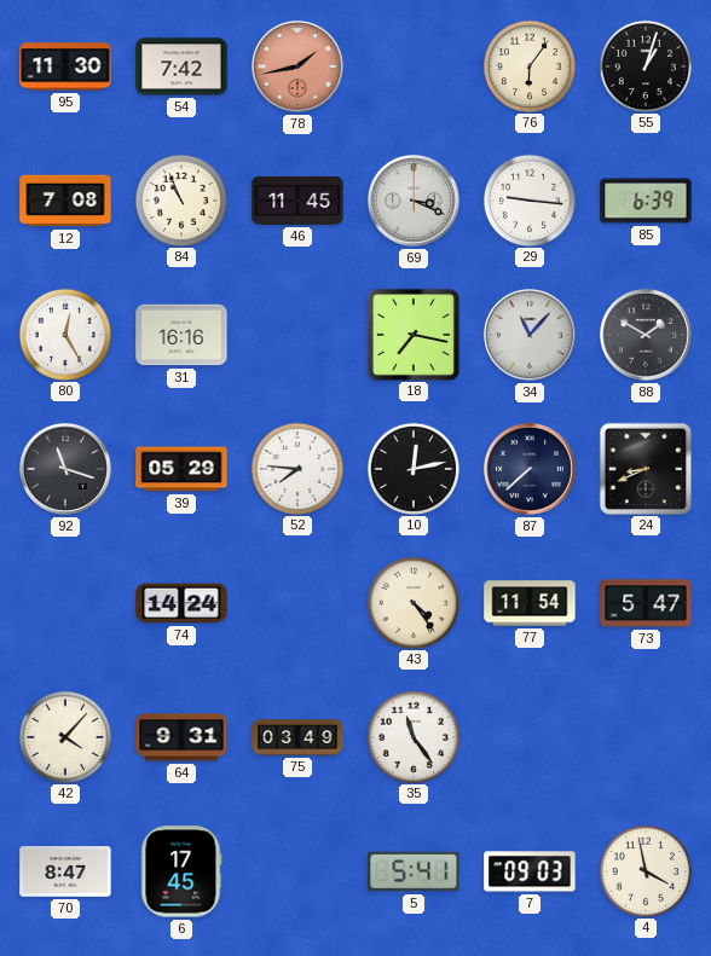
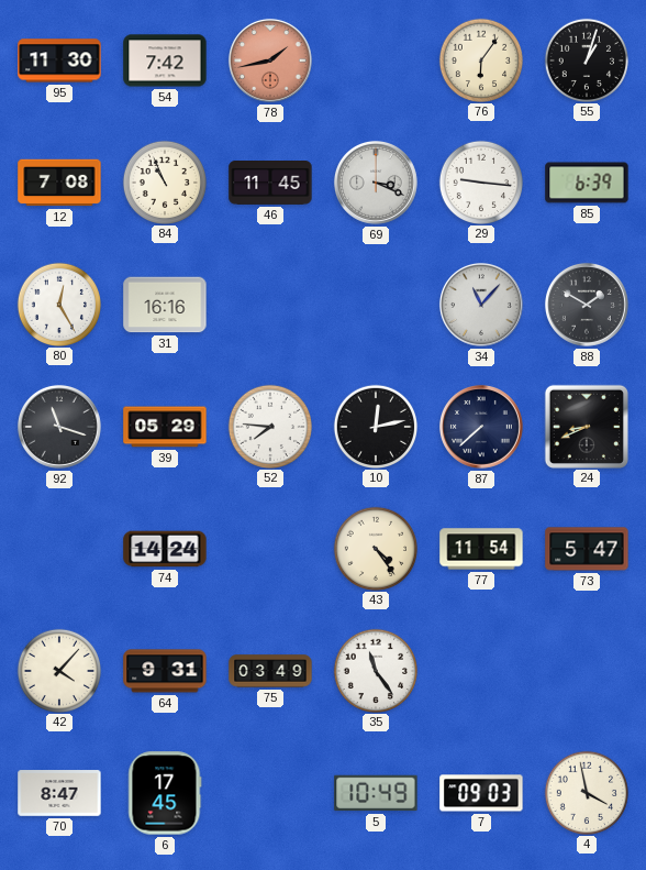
18: 7:17 -> none (412, 334)
5: 5:41 -> 10:49 (376, 793)
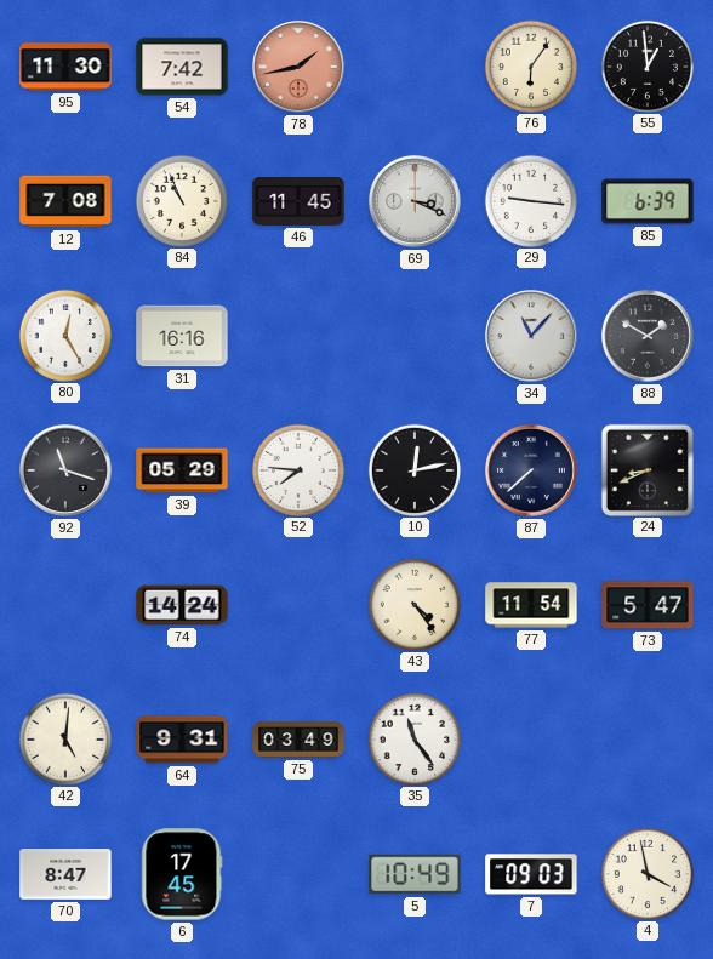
55: 1:03 -> 12:59 (646, 65)
42: 4:07 -> 5:01 (64, 738)
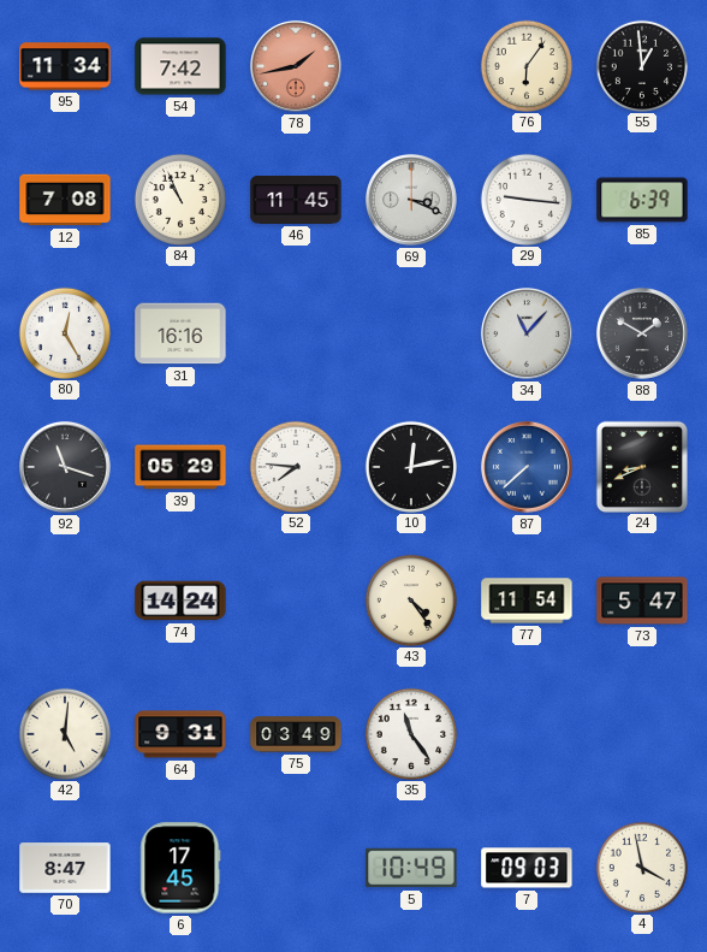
95: 11:30 -> 11:34 (65, 66)
87 dial: navy -> blue (527, 467)
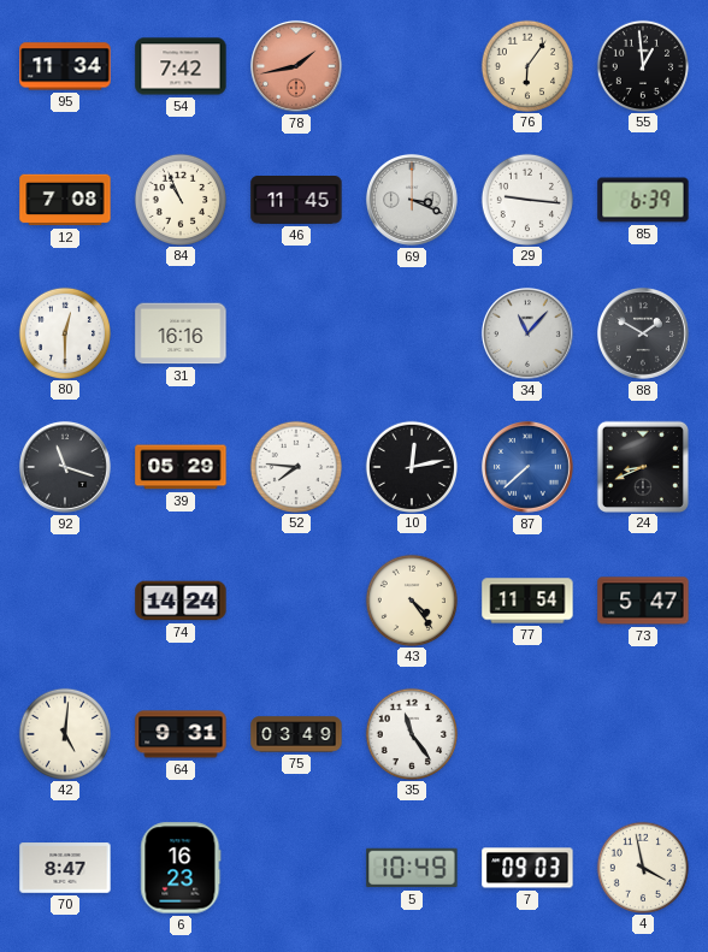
80: 12:25 -> 12:30 (64, 332)
6: 17:45 -> 16:23 (181, 868)
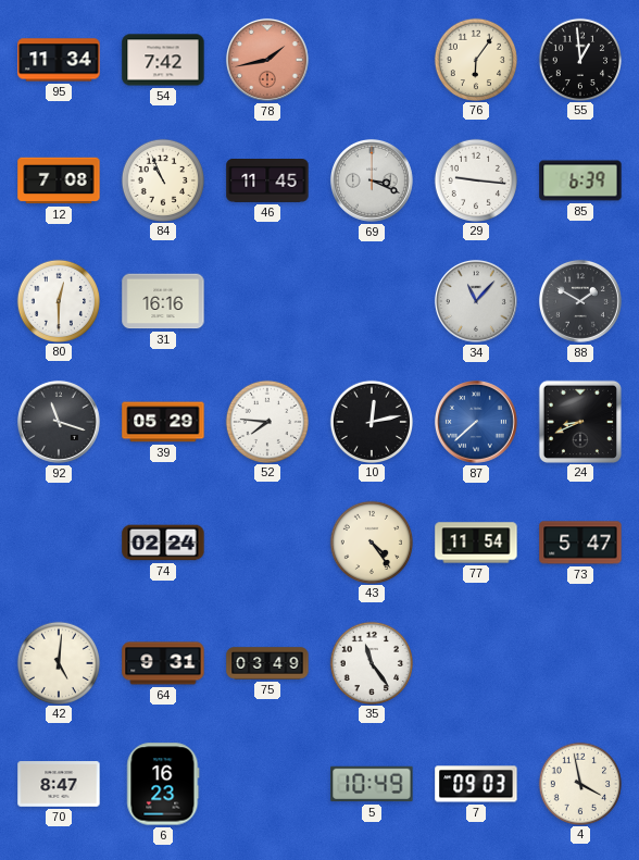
74: 14:24 -> 02:24 (163, 543)
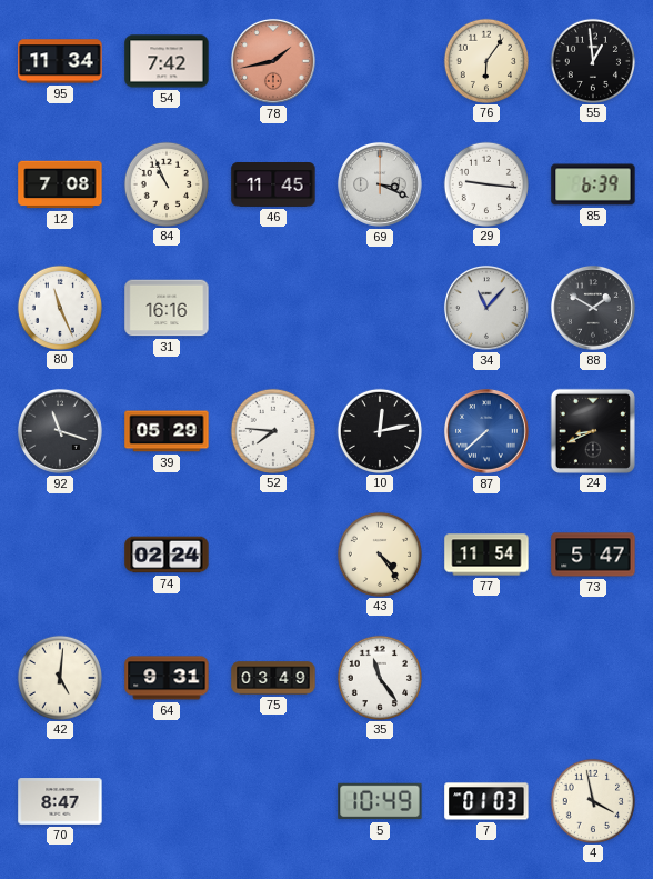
80: 12:30 -> 11:26 (59, 307)
6: 16:23 -> none (163, 784)
7: 09:03 -> 01:03 (486, 801)
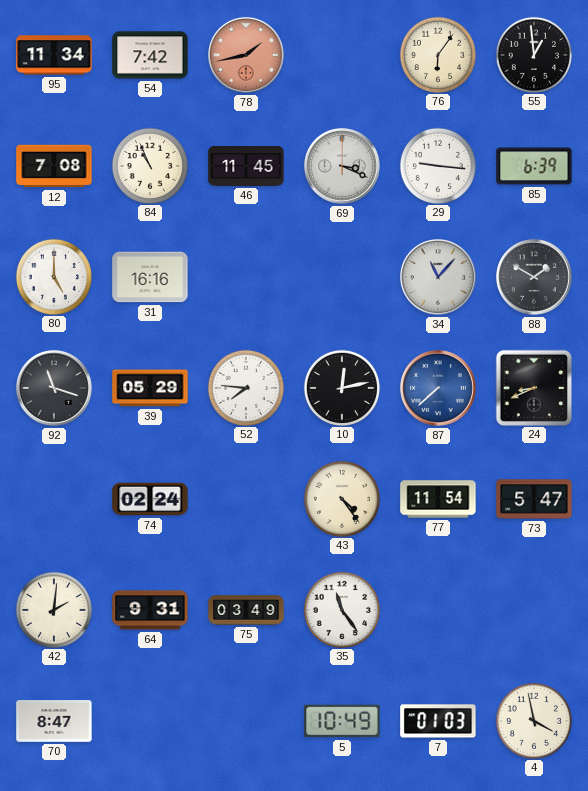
80: 11:26 -> 5:00 (53, 276)
42: 5:01 -> 2:01 (53, 609)
